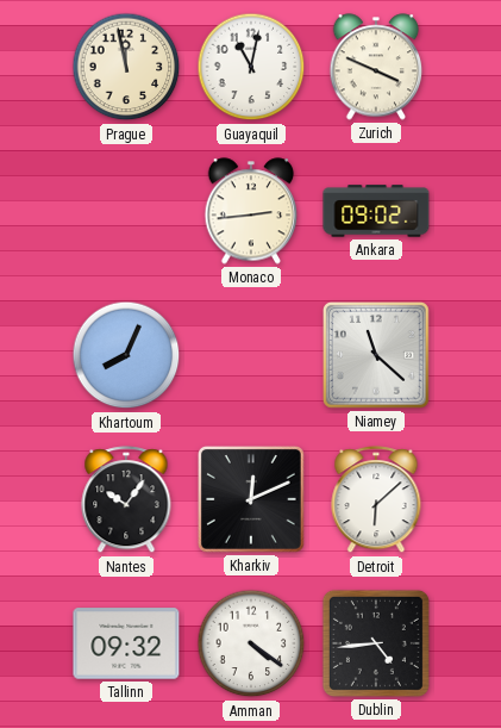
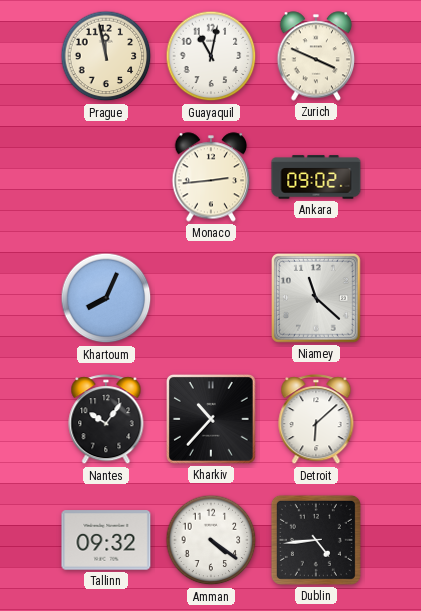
Kharkiv: 12:11 -> 10:37 (211, 419)
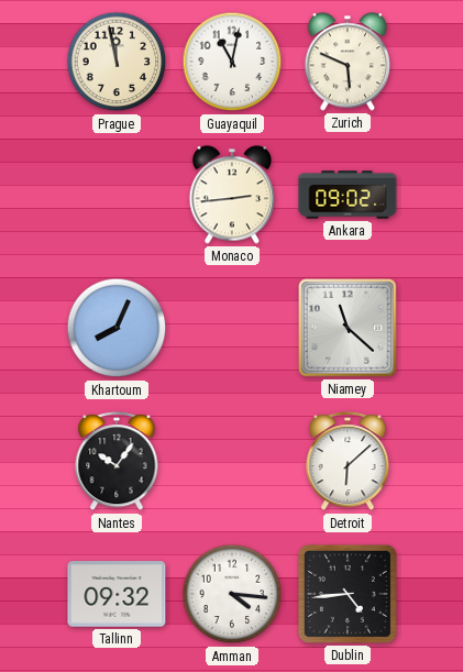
Zurich: 3:49 -> 5:49 (348, 62)
Kharkiv: 10:37 -> none (211, 419)
Amman: 4:21 -> 4:16 (232, 594)
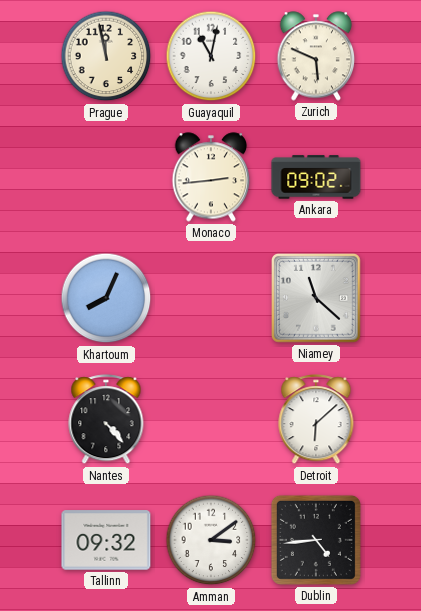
Nantes: 10:06 -> 4:23 (106, 420)
Amman: 4:16 -> 3:09 (211, 540)
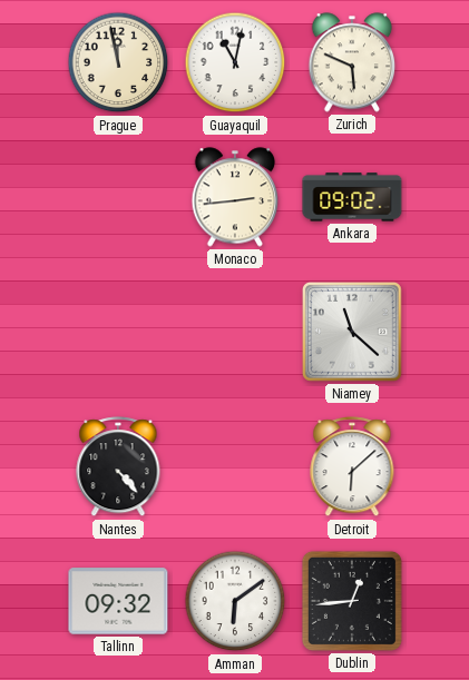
Khartoum: 8:04 -> none (106, 298)
Amman: 3:09 -> 6:09 (235, 601)
Dublin: 4:44 -> 12:44 (352, 601)
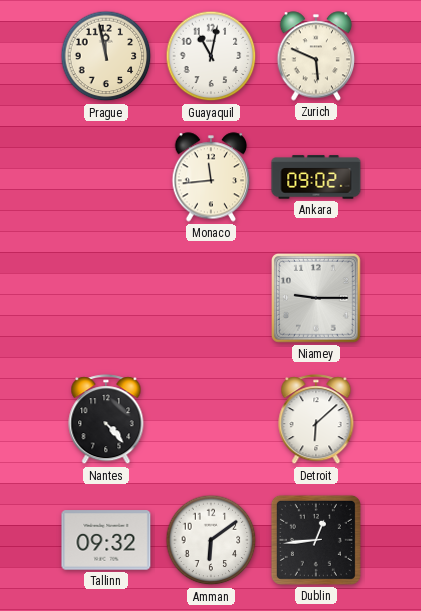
Monaco: 2:44 -> 11:44 (211, 177)
Niamey: 11:22 -> 9:15 (316, 298)
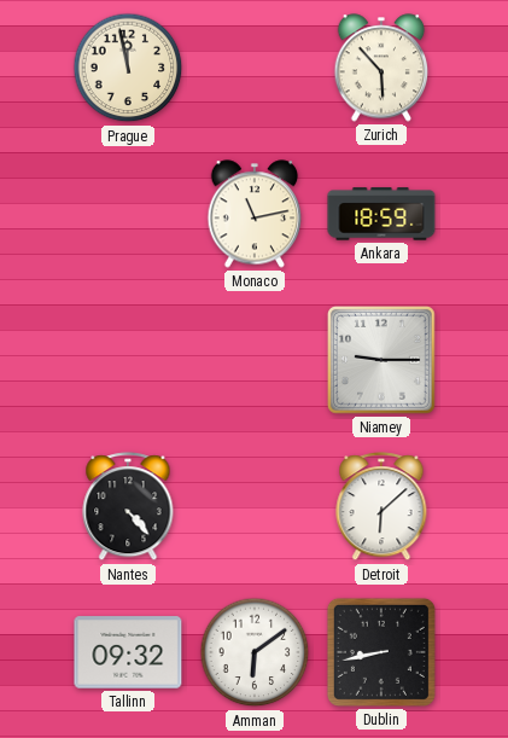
Guayaquil: 11:02 -> none (211, 56)
Zurich: 5:49 -> 5:53 (381, 68)
Monaco: 11:44 -> 11:13 (255, 214)
Ankara: 09:02 -> 18:59 (381, 214)
Dublin: 12:44 -> 8:43 (381, 652)
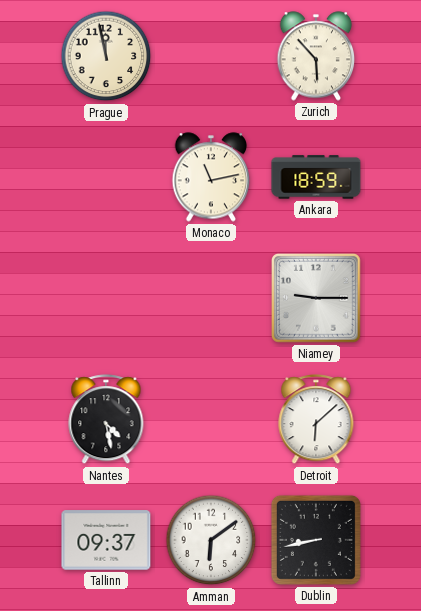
Nantes: 4:23 -> 4:28 (106, 420)
Tallinn: 09:32 -> 09:37 (106, 540)
